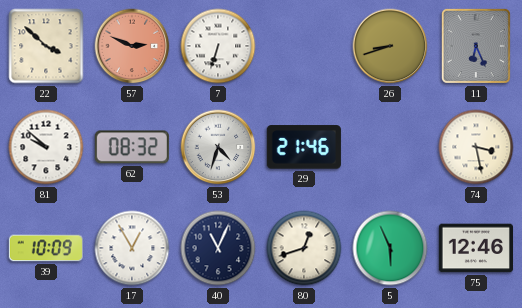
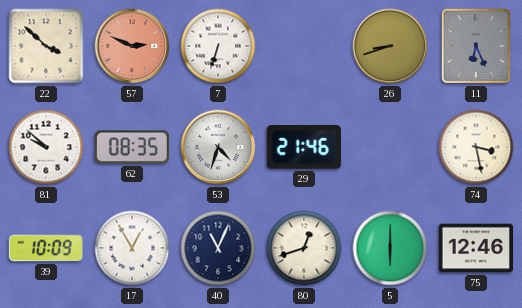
62: 08:32 -> 08:35 (132, 147)
5: 5:56 -> 6:00 (390, 248)
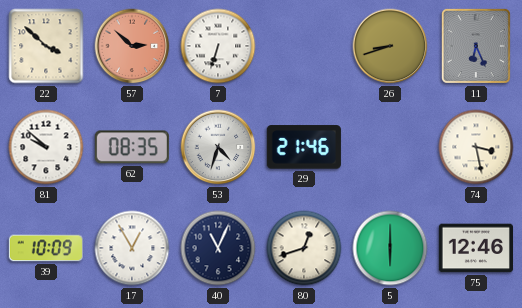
57: 2:49 -> 2:52 (132, 46)
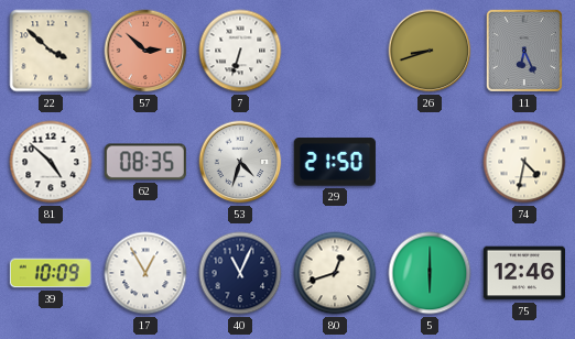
81: 9:52 -> 4:52 (51, 162)
29: 21:46 -> 21:50 (335, 162)
74: 3:28 -> 4:32 (524, 162)
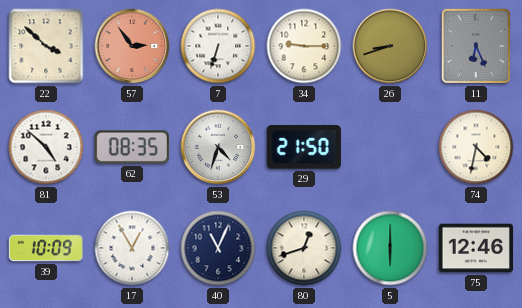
57: 2:52 -> 2:54 (132, 46)
34: none -> 9:15 (304, 46)
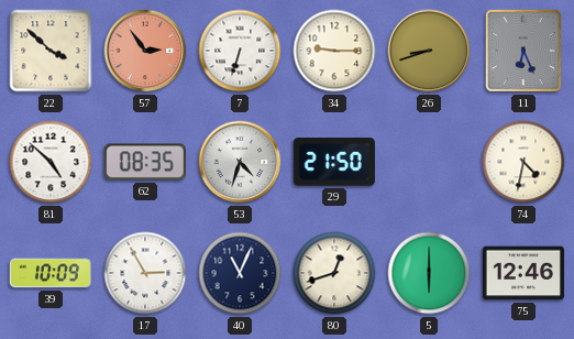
17: 12:55 -> 2:55 (145, 273)
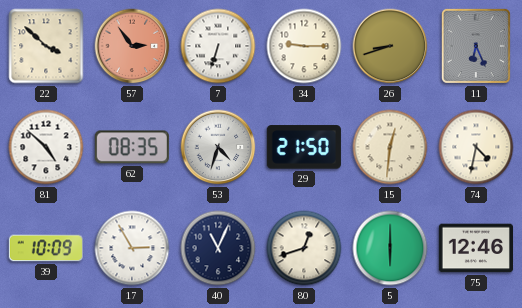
15: none -> 12:31 (390, 147)
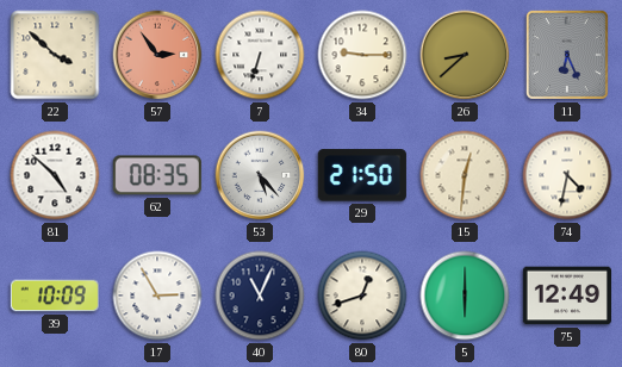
26: 8:42 -> 8:38 (465, 55)
53: 4:33 -> 5:23 (260, 175)
75: 12:46 -> 12:49 (566, 296)
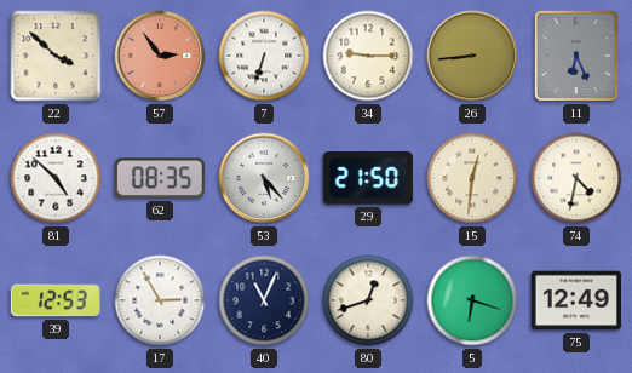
26: 8:38 -> 8:44 (472, 56)
39: 10:09 -> 12:53 (56, 300)
5: 6:00 -> 6:18 (472, 300)
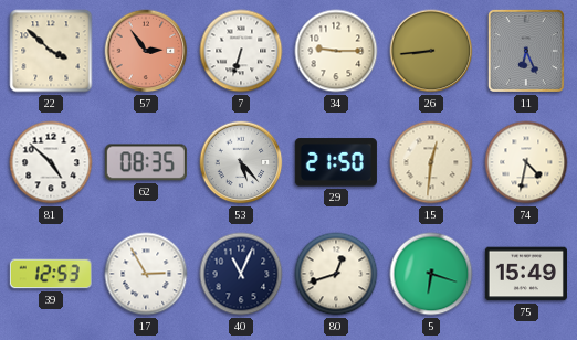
75: 12:49 -> 15:49 (525, 274)
